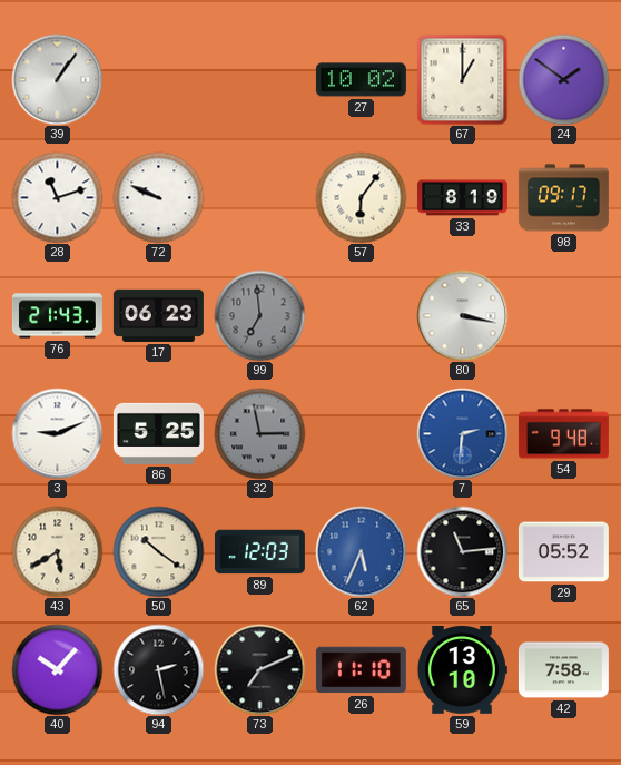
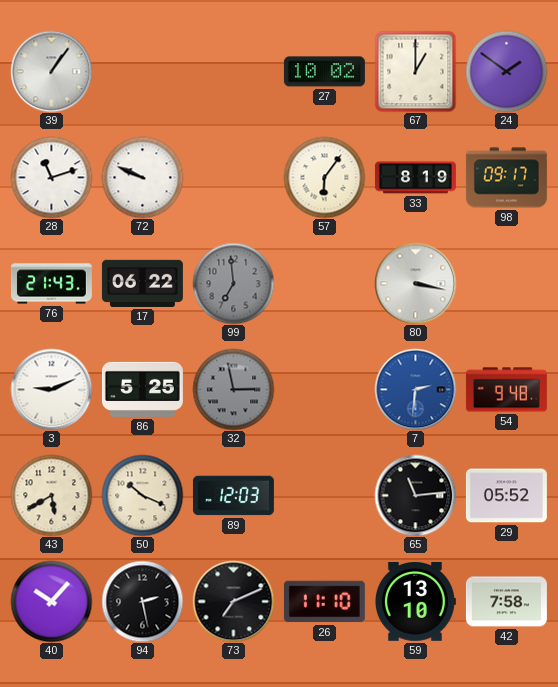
17: 06:23 -> 06:22 (142, 283)
50: 10:21 -> 10:19 (142, 495)
62: 5:34 -> none (361, 551)
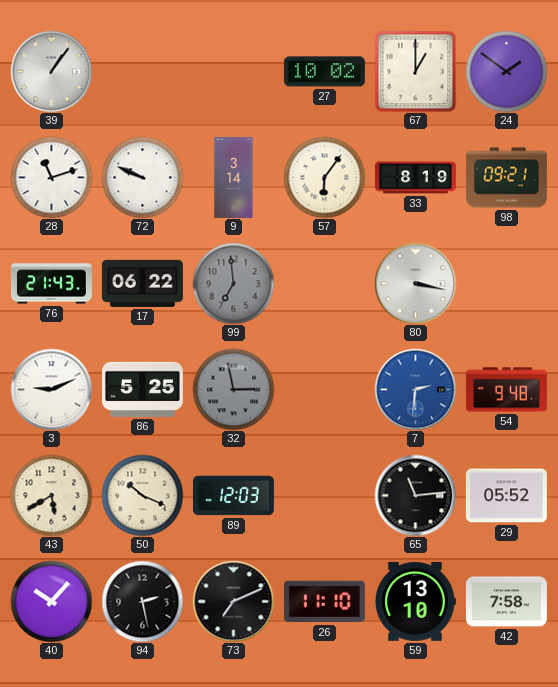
9: none -> 3:14 (234, 177)
98: 09:17 -> 09:21 (506, 178)
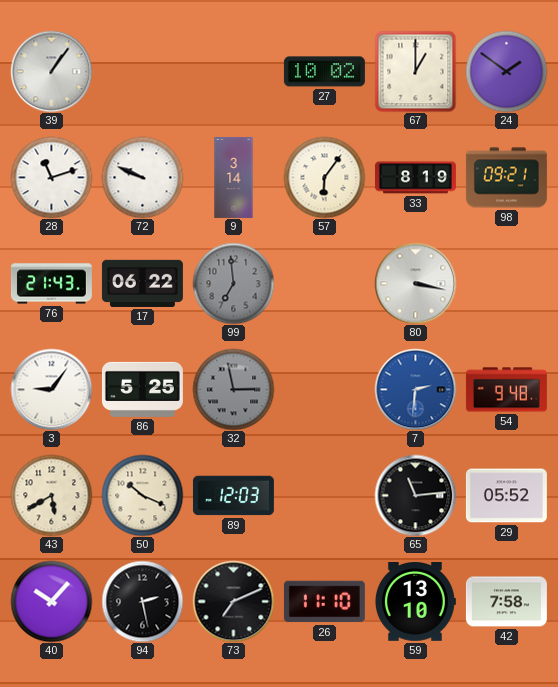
3: 9:11 -> 9:06 (51, 389)
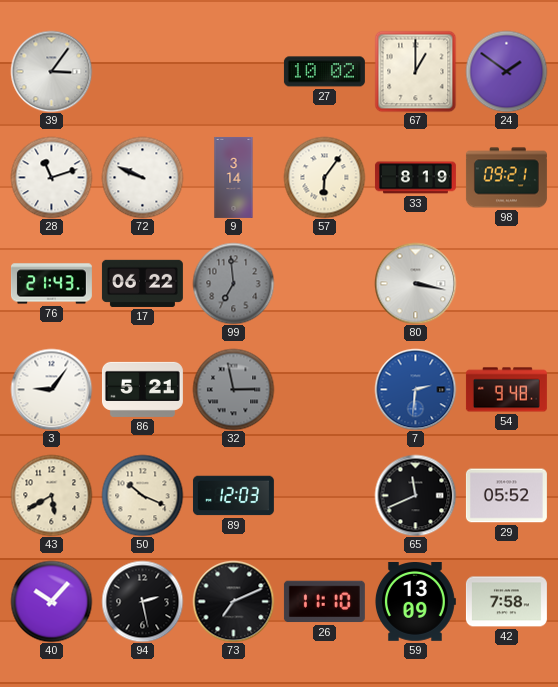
39: 1:06 -> 3:06 (51, 71)
86: 5:25 -> 5:21 (142, 389)
65: 11:14 -> 11:41 (415, 495)
59: 13:10 -> 13:09 (416, 602)
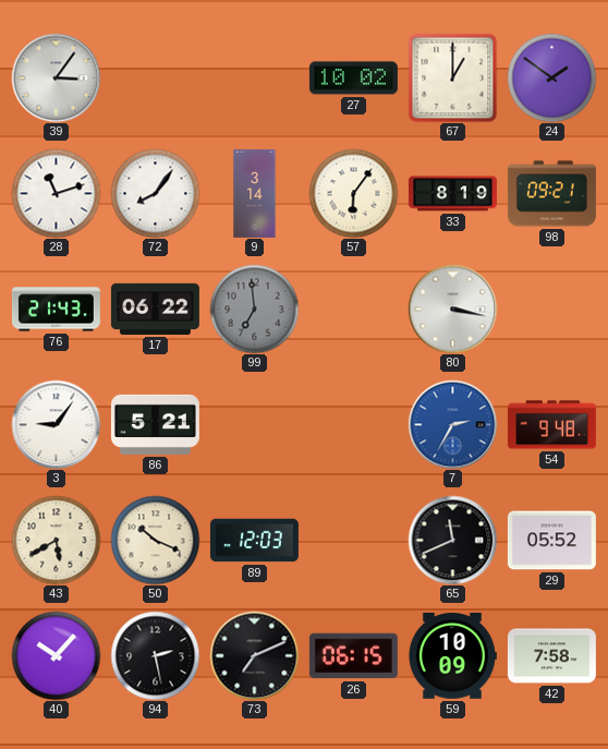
72: 9:49 -> 8:06 (155, 193)
32: 2:58 -> none (233, 389)
7: 2:31 -> 2:35 (452, 424)
26: 11:10 -> 06:15 (353, 656)
59: 13:09 -> 10:09 (453, 656)
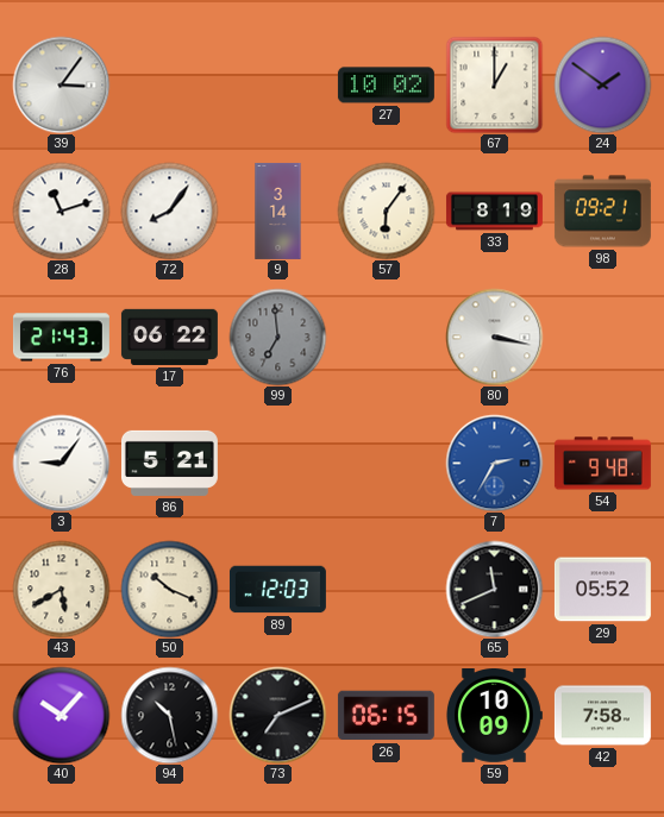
94: 2:28 -> 10:28 (169, 715)
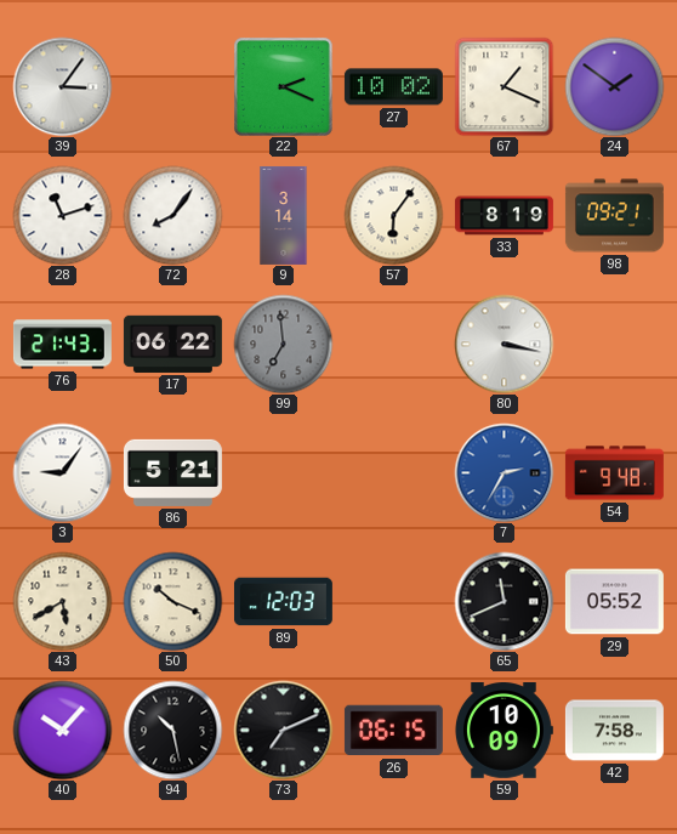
22: none -> 2:19 (283, 86)
67: 1:00 -> 1:19 (504, 86)
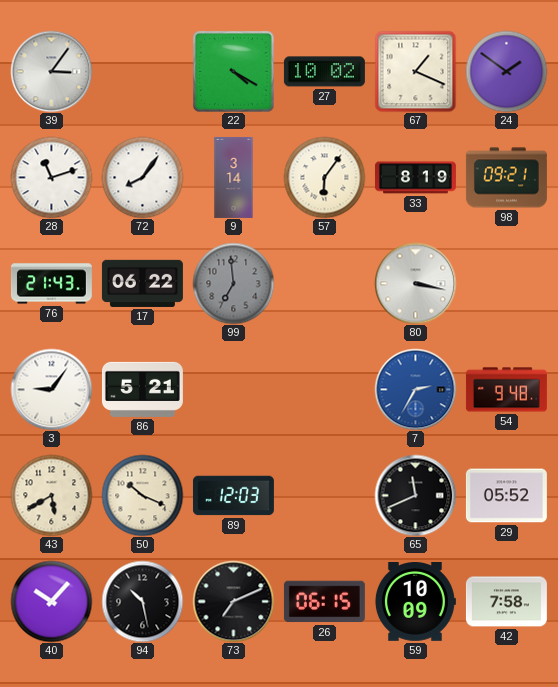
22: 2:19 -> 4:20 (233, 71)
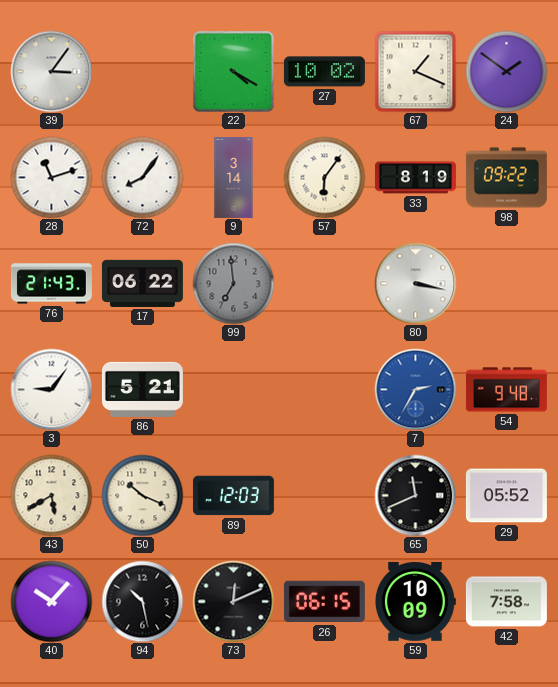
98: 09:21 -> 09:22 (506, 178)
73: 7:11 -> 12:11 (233, 601)
